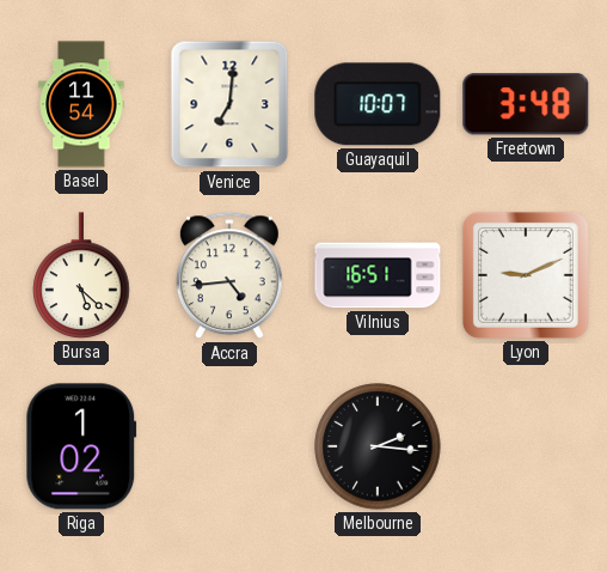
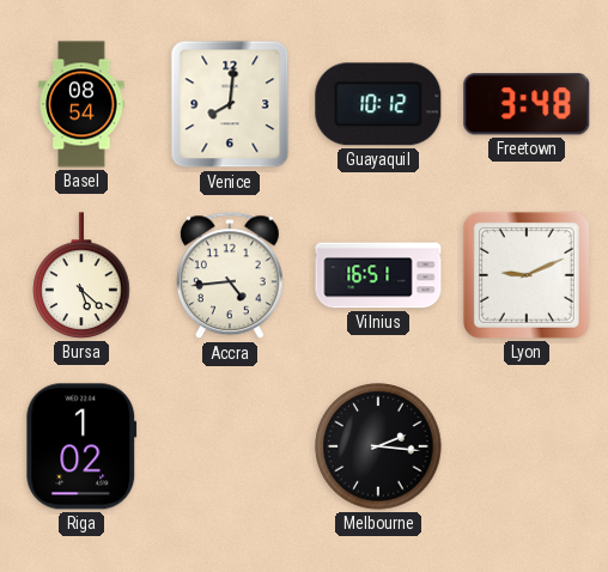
Basel: 11:54 -> 08:54 (81, 104)
Venice: 7:01 -> 8:01 (230, 104)
Guayaquil: 10:07 -> 10:12 (378, 104)
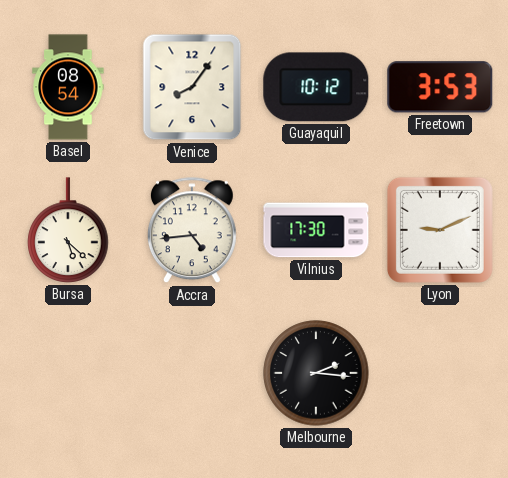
Venice: 8:01 -> 8:06 (192, 87)
Freetown: 3:48 -> 3:53 (440, 87)
Vilnius: 16:51 -> 17:30 (316, 230)
Riga: 1:02 -> none (81, 446)
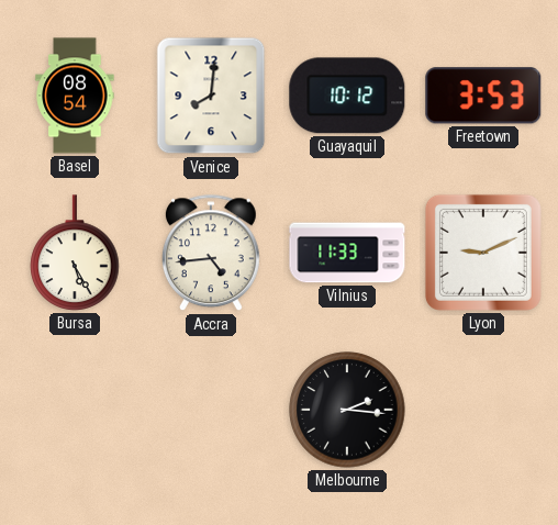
Venice: 8:06 -> 8:01 (211, 96)
Bursa: 5:22 -> 5:25 (75, 253)
Vilnius: 17:30 -> 11:33 (347, 253)
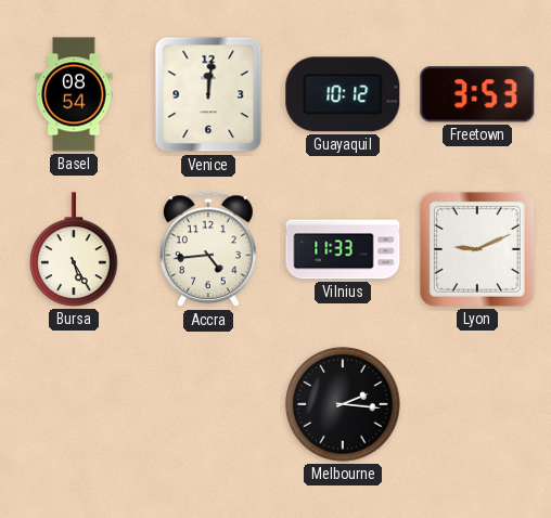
Venice: 8:01 -> 12:01 (208, 94)
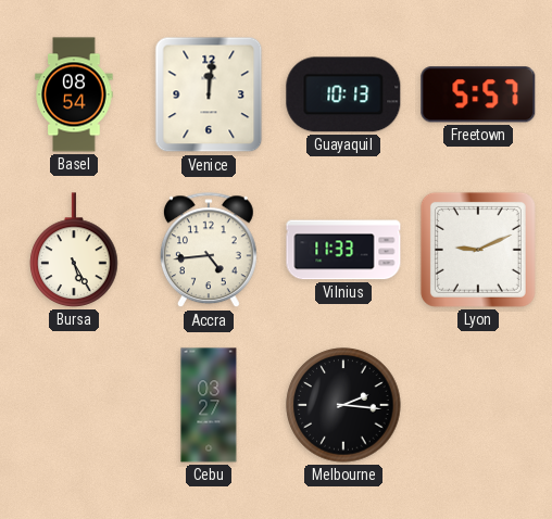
Guayaquil: 10:12 -> 10:13 (343, 94)
Freetown: 3:53 -> 5:57 (478, 94)
Cebu: none -> 03:27 (209, 405)
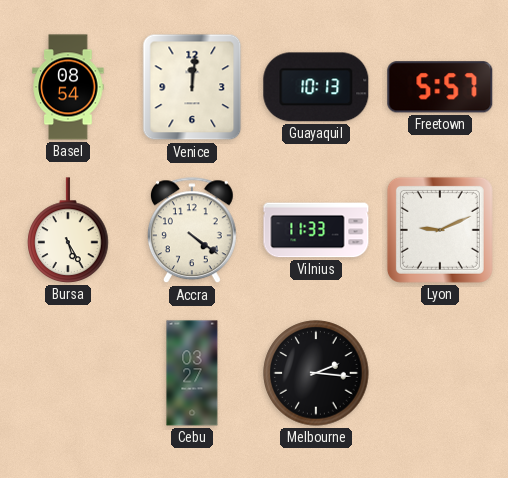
Accra: 4:44 -> 4:21 (192, 231)
